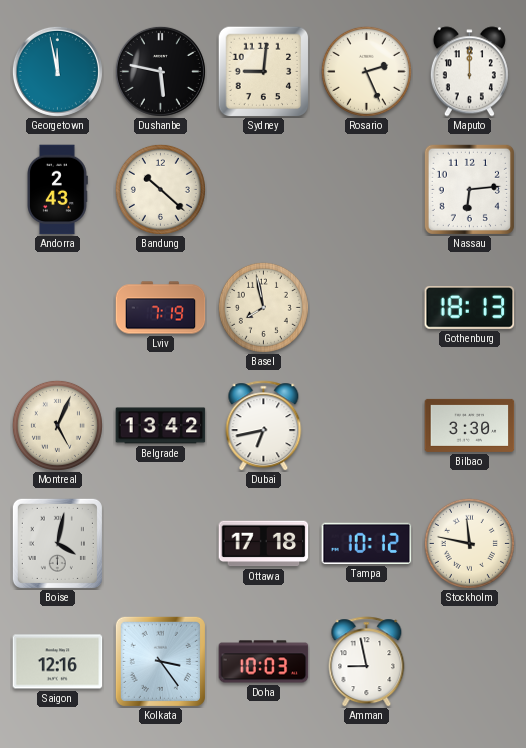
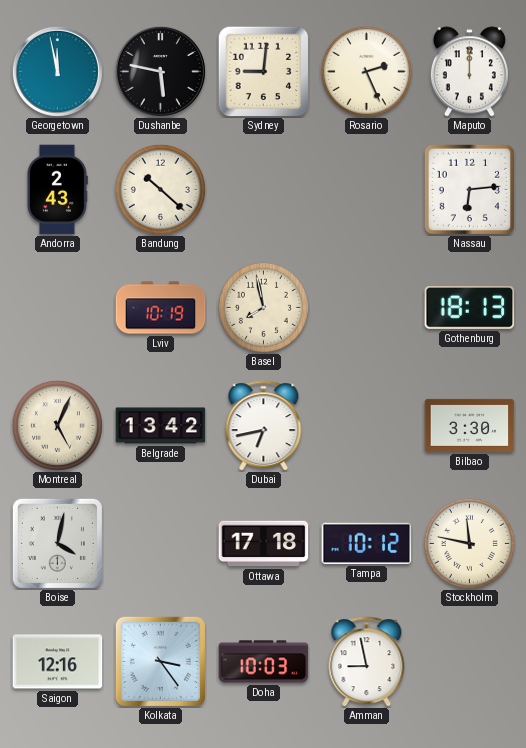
Lviv: 7:19 -> 10:19 (161, 308)
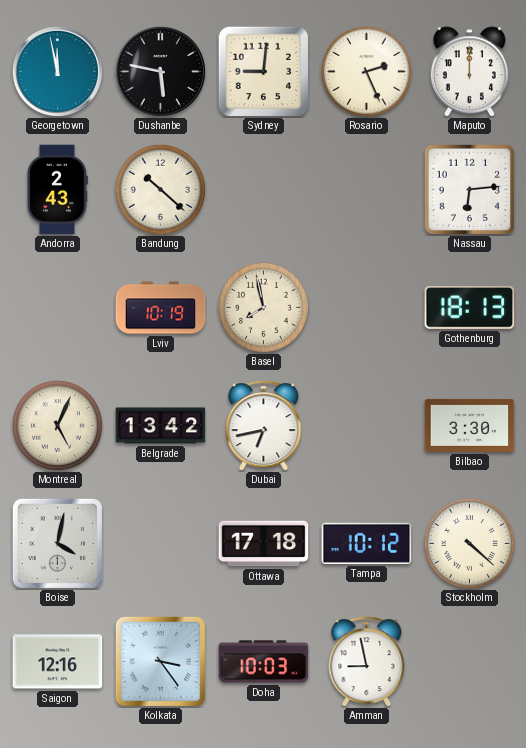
Stockholm: 11:47 -> 4:22 (469, 543)
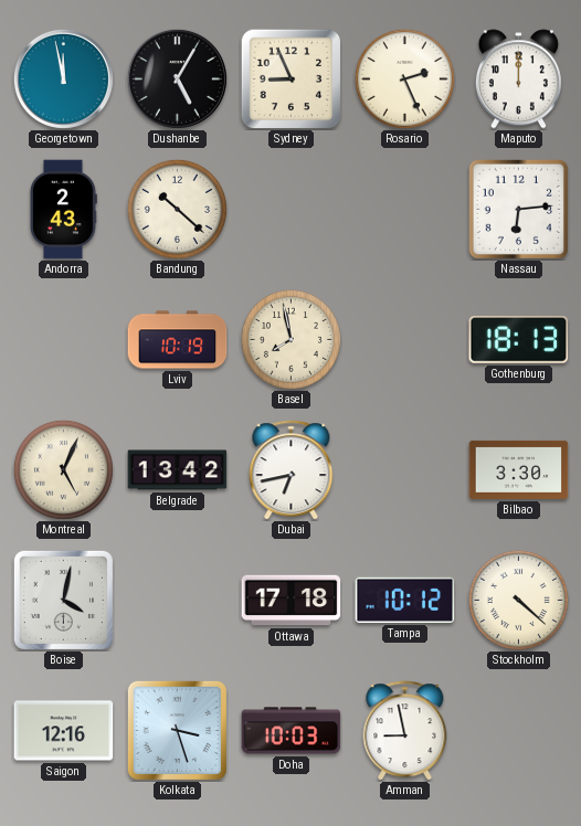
Dushanbe: 5:47 -> 5:05 (177, 78)
Sydney: 9:01 -> 8:56 (290, 78)
Kolkata: 3:24 -> 3:27 (177, 730)
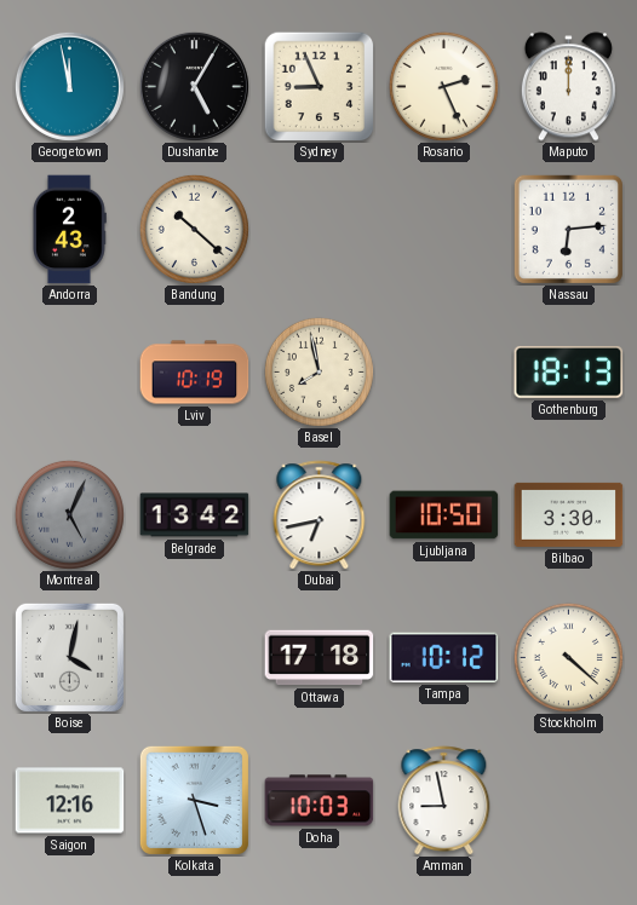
Montreal dial: cream -> grey (69, 514)
Ljubljana: none -> 10:50 (444, 515)
